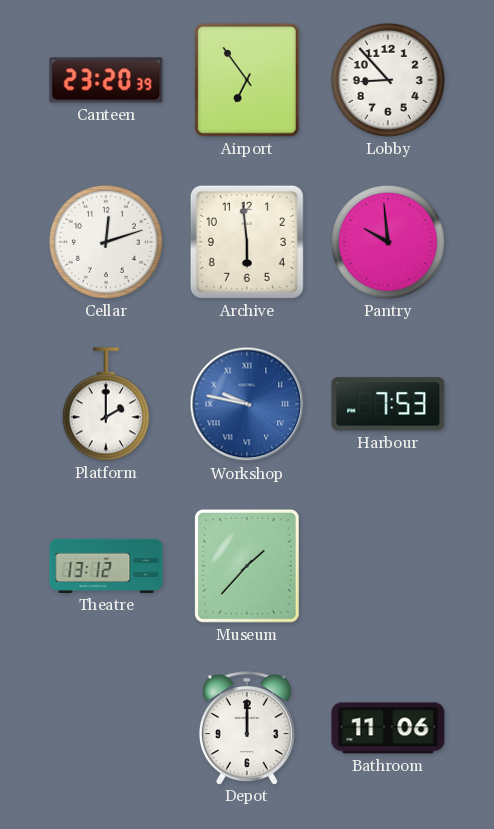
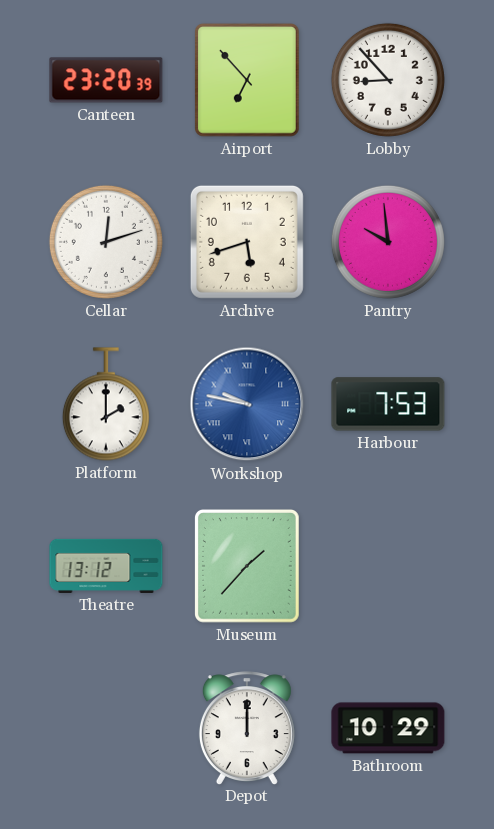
Airport: 6:54 -> 6:53 (247, 80)
Archive: 5:59 -> 5:42 (247, 242)
Bathroom: 11:06 -> 10:29 (388, 728)
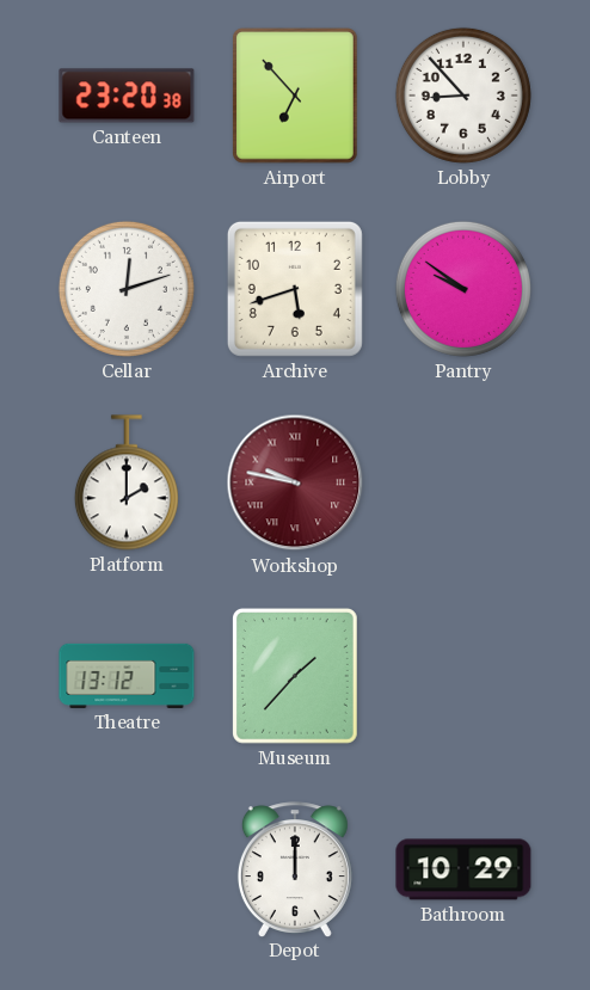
Canteen: 23:20:39 -> 23:20:38 (127, 96)
Pantry: 9:59 -> 9:51 (463, 289)
Workshop dial: blue -> burgundy (295, 482)
Harbour: 7:53 -> none (388, 404)
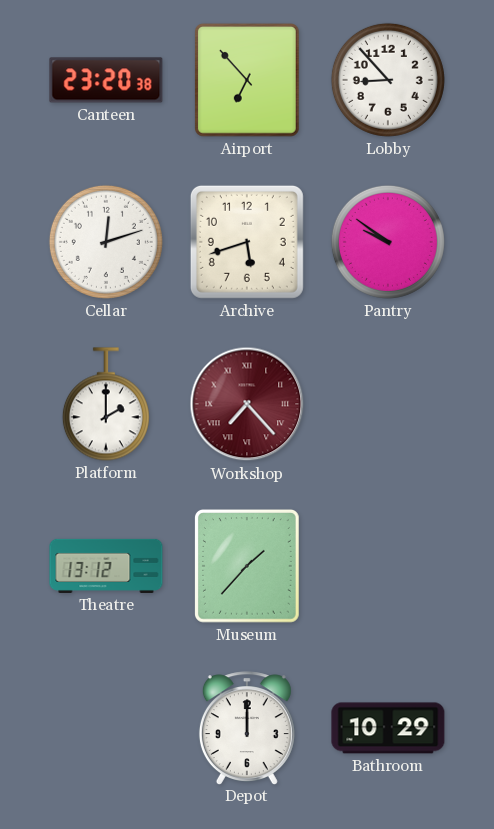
Workshop: 9:47 -> 7:23 (247, 404)
